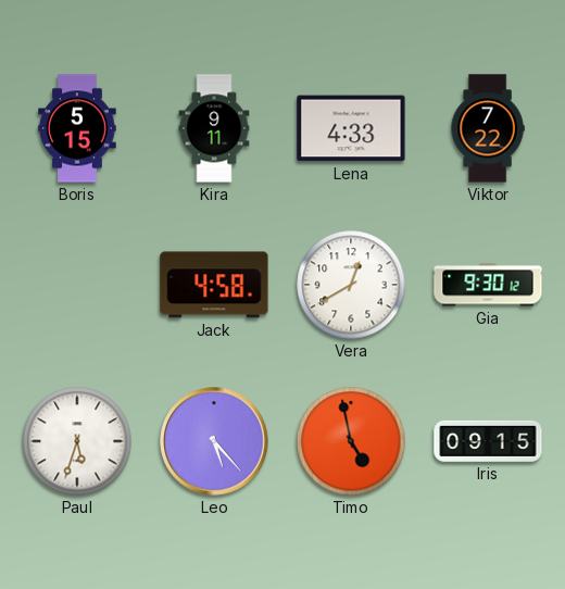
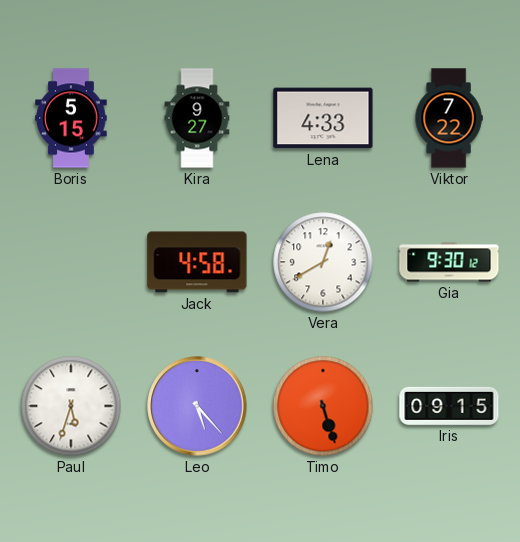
Kira: 9:11 -> 9:27 (197, 118)
Timo: 4:58 -> 5:27 (323, 406)
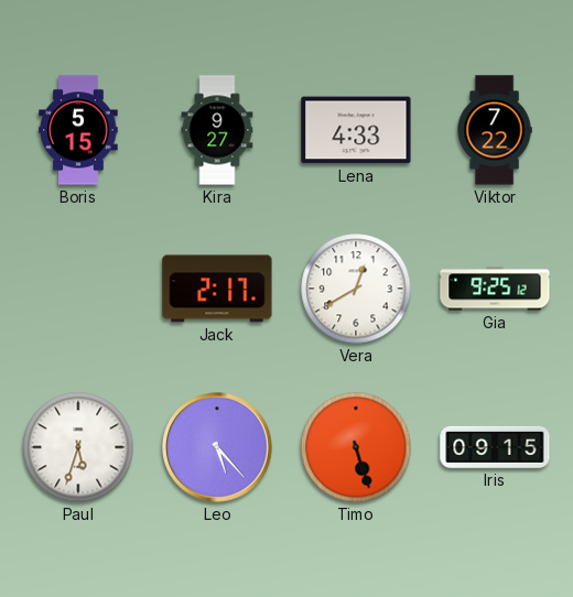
Jack: 4:58 -> 2:17 (217, 289)
Gia: 9:30 -> 9:25 (495, 289)
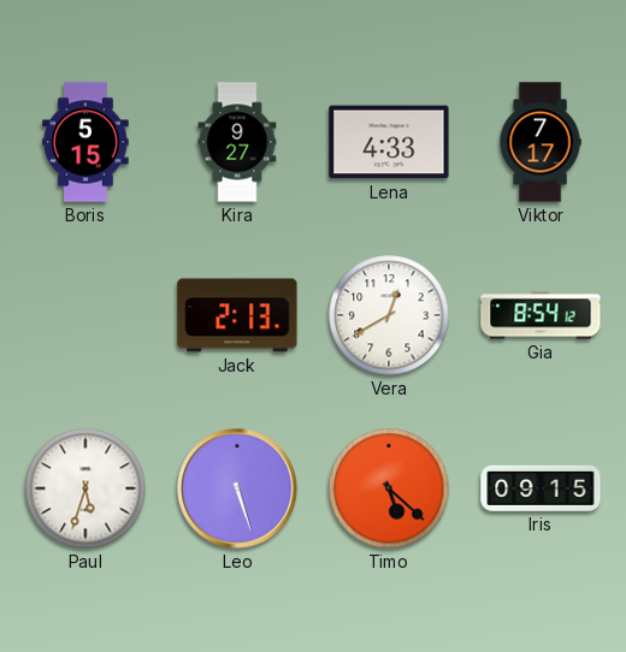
Viktor: 7:22 -> 7:17 (541, 142)
Jack: 2:17 -> 2:13 (237, 315)
Gia: 9:25 -> 8:54 (541, 315)
Leo: 5:23 -> 5:27 (237, 488)
Timo: 5:27 -> 5:22 (389, 488)
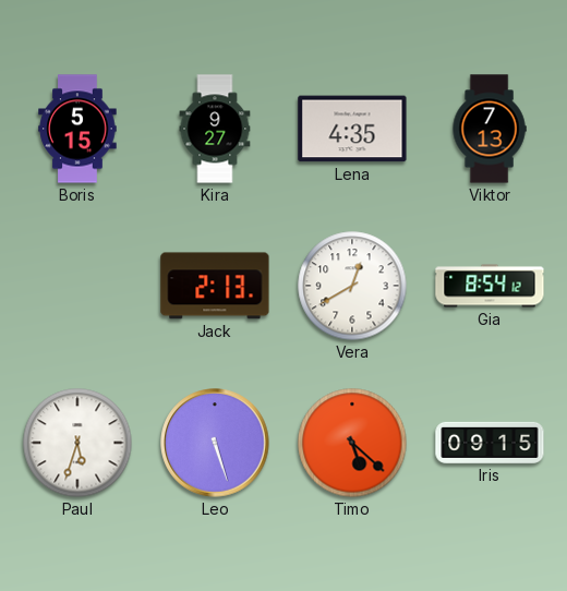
Lena: 4:33 -> 4:35 (352, 129)
Viktor: 7:17 -> 7:13 (490, 129)
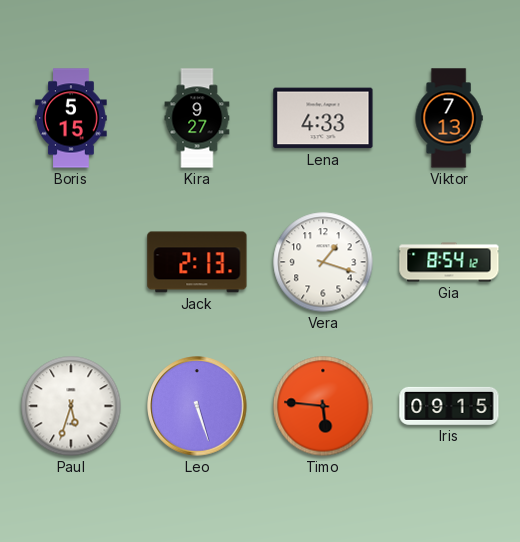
Lena: 4:35 -> 4:33 (323, 118)
Vera: 12:40 -> 1:18 (323, 262)
Timo: 5:22 -> 5:46 (323, 406)
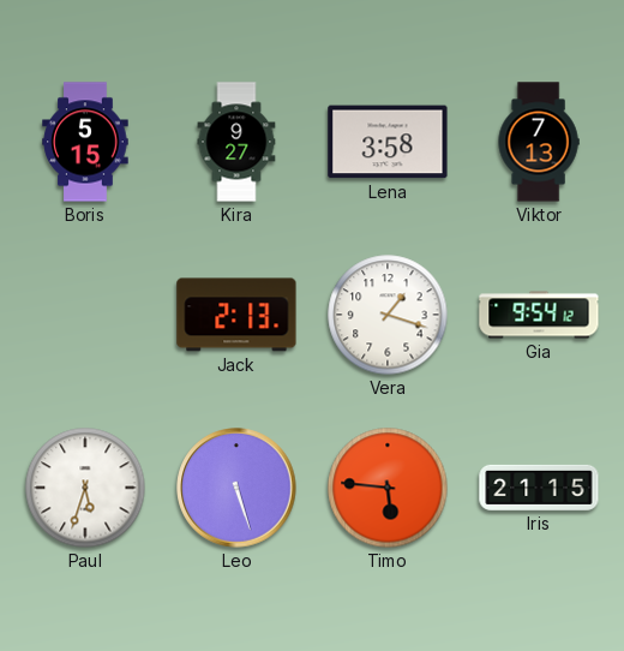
Lena: 4:33 -> 3:58 (388, 142)
Gia: 8:54 -> 9:54 (539, 315)
Iris: 09:15 -> 21:15 (539, 488)
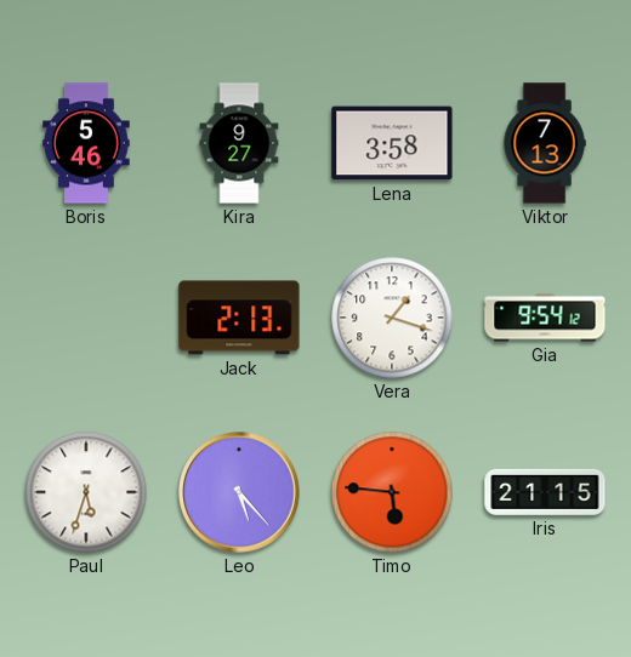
Boris: 5:15 -> 5:46 (86, 143)
Leo: 5:27 -> 5:23 (239, 492)
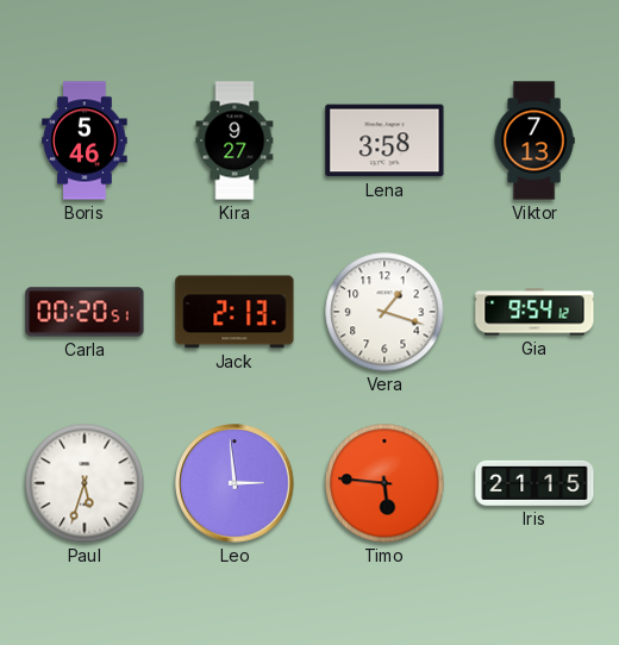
Carla: none -> 00:20 (85, 312)
Leo: 5:23 -> 2:59 (235, 483)
